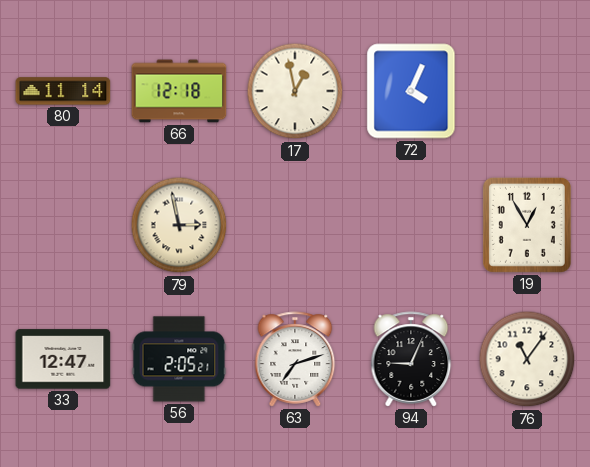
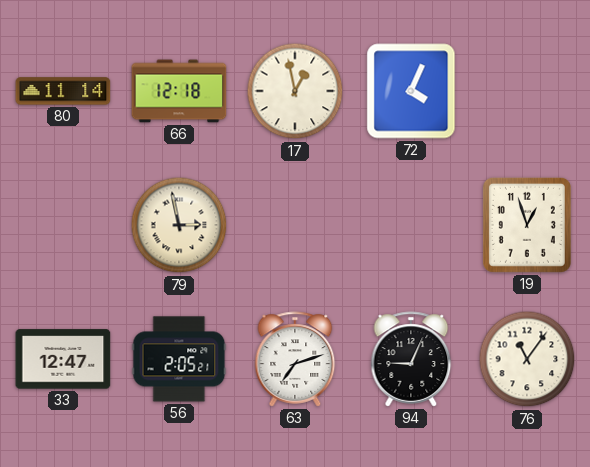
19: 12:55 -> 12:57 (527, 225)
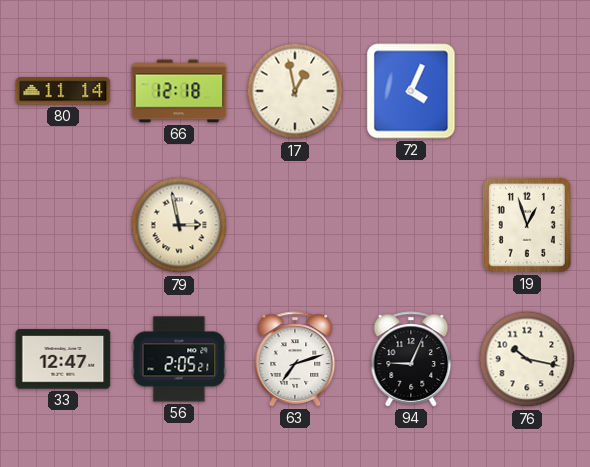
76: 11:06 -> 10:17 (527, 359)
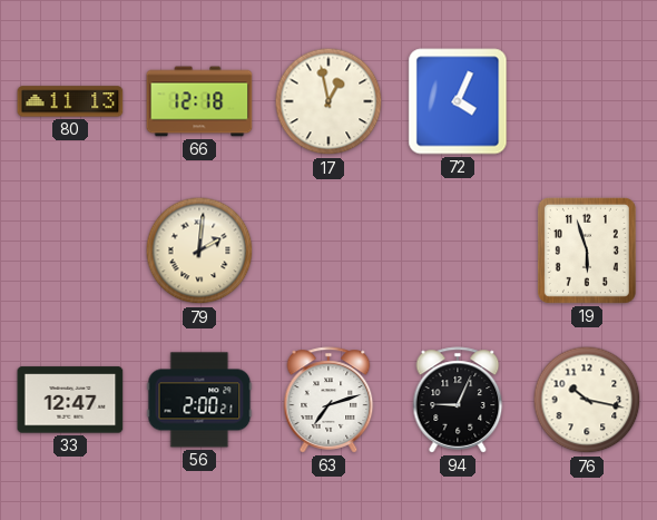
80: 11:14 -> 11:13 (70, 101)
79: 2:58 -> 2:01 (199, 251)
19: 12:57 -> 5:57 (587, 251)
56: 2:05 -> 2:00 (199, 400)
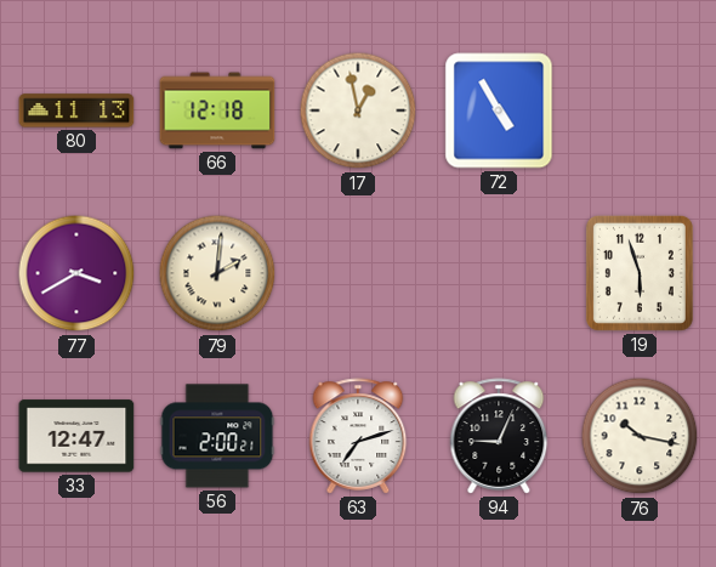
72: 4:04 -> 4:55 (499, 110)
77: none -> 3:40 (76, 273)
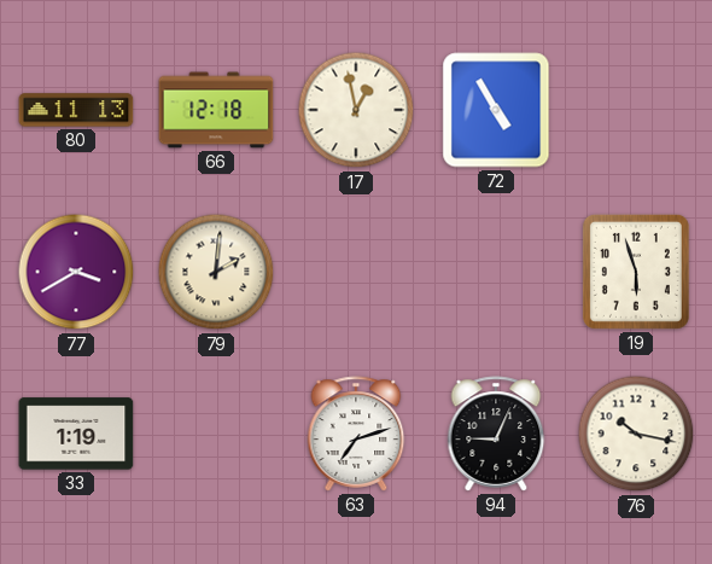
33: 12:47 -> 1:19 (76, 434)
56: 2:00 -> none (217, 436)
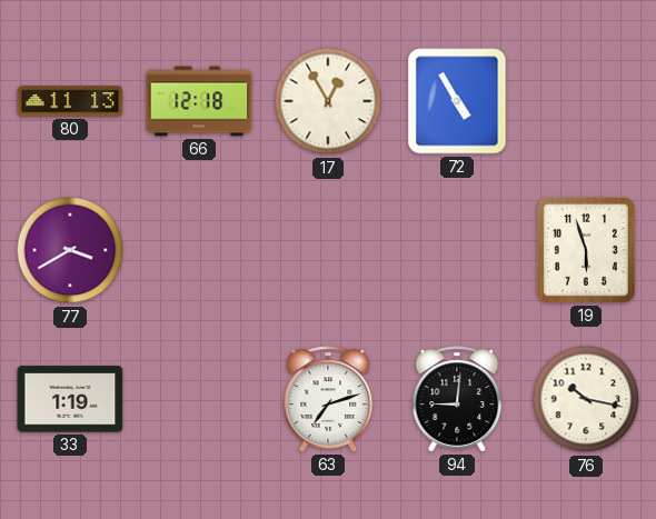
17: 12:58 -> 12:55 (328, 101)
79: 2:01 -> none (216, 272)
94: 9:04 -> 9:01 (457, 399)
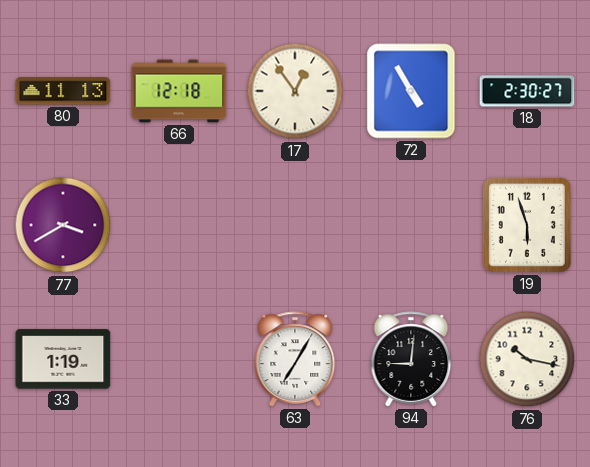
17: 12:55 -> 12:54 (295, 91)
18: none -> 2:30 (527, 91)
63: 7:12 -> 7:05 (295, 359)
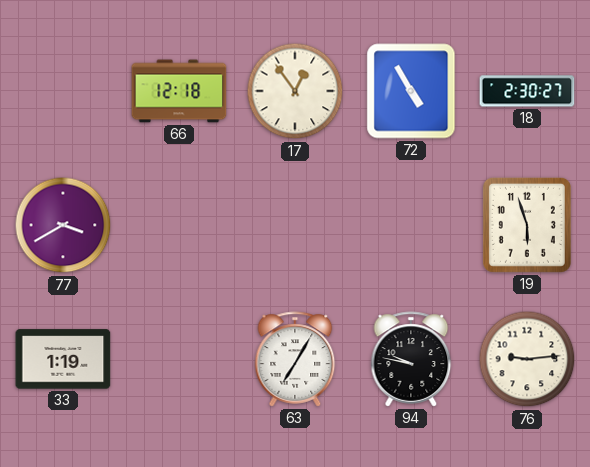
80: 11:13 -> none (63, 91)
94: 9:01 -> 9:47 (411, 359)
76: 10:17 -> 9:14 (527, 359)
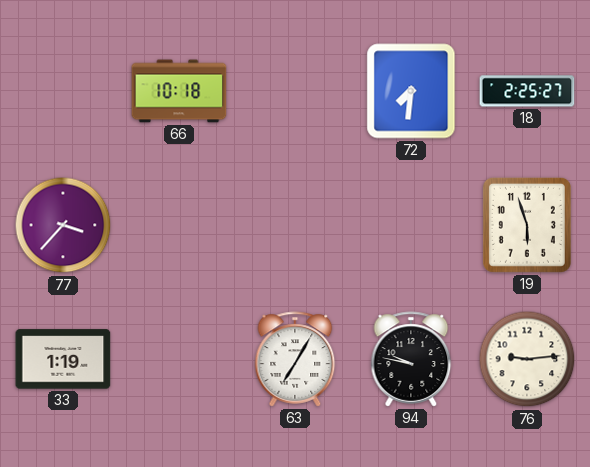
66: 12:18 -> 10:18 (179, 91)
17: 12:54 -> none (295, 91)
72: 4:55 -> 7:31 (411, 91)
18: 2:30 -> 2:25 (527, 91)
77: 3:40 -> 3:37 (63, 225)
